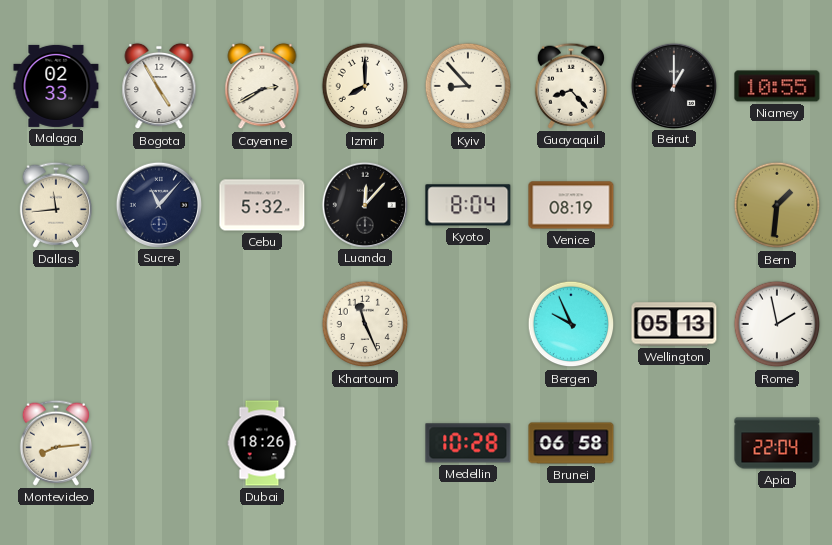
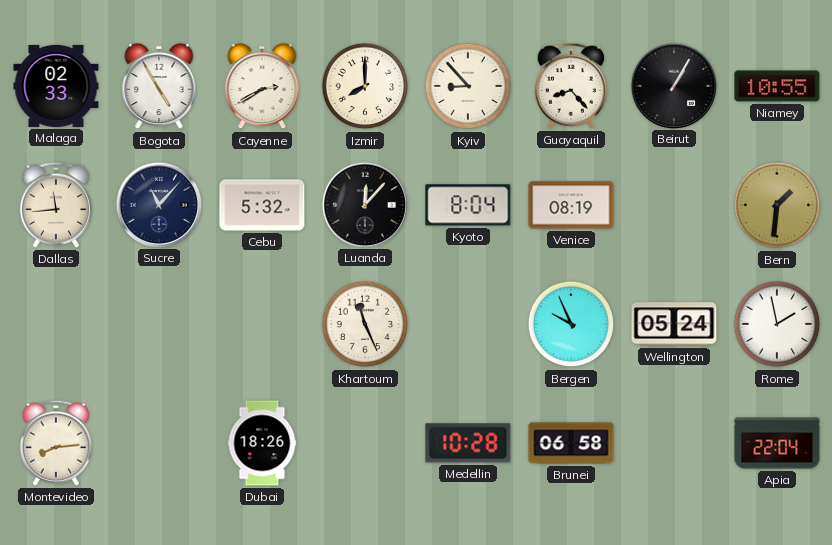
Beirut: 1:00 -> 1:05 (673, 85)
Wellington: 05:13 -> 05:24 (674, 324)
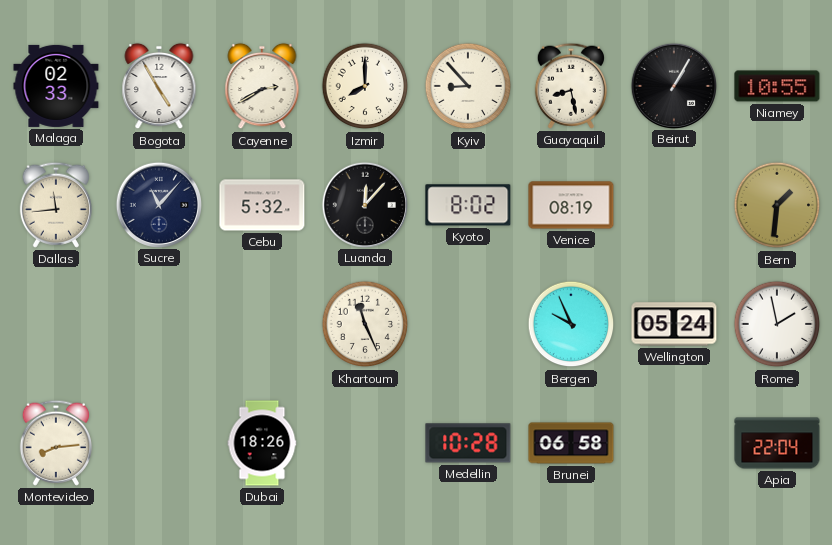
Guayaquil: 8:23 -> 8:28 (571, 86)
Kyoto: 8:04 -> 8:02 (468, 205)
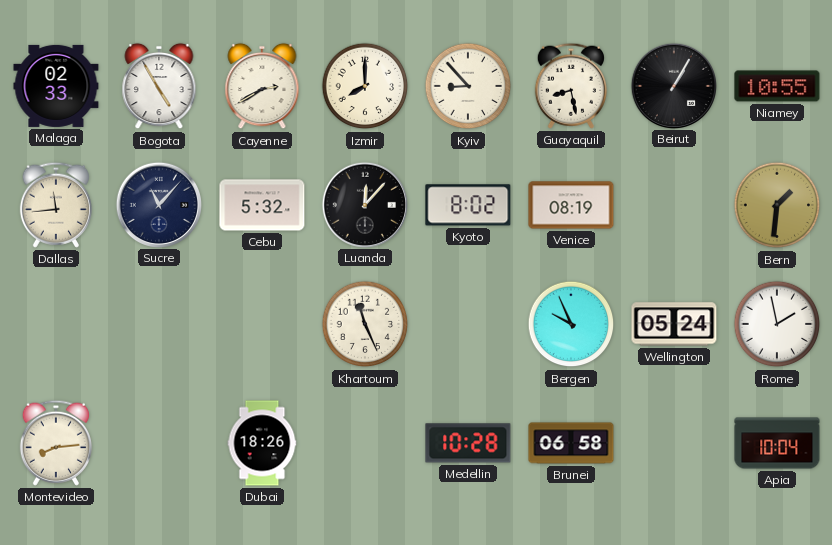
Apia: 22:04 -> 10:04 (777, 443)
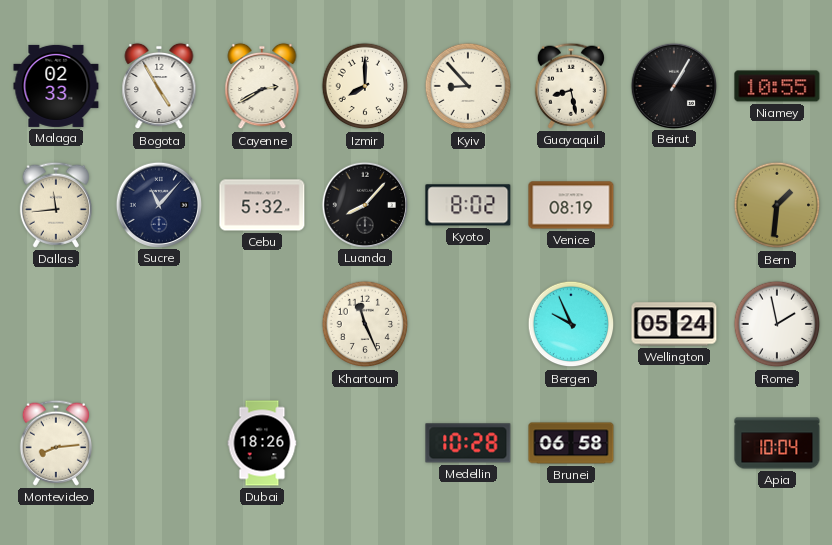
Luanda: 12:07 -> 8:07 (364, 204)
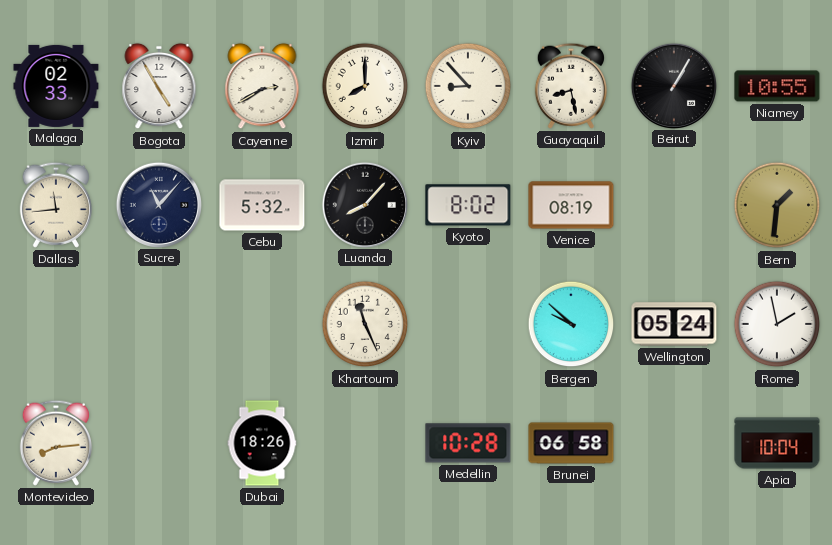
Bergen: 9:56 -> 9:52 (571, 324)
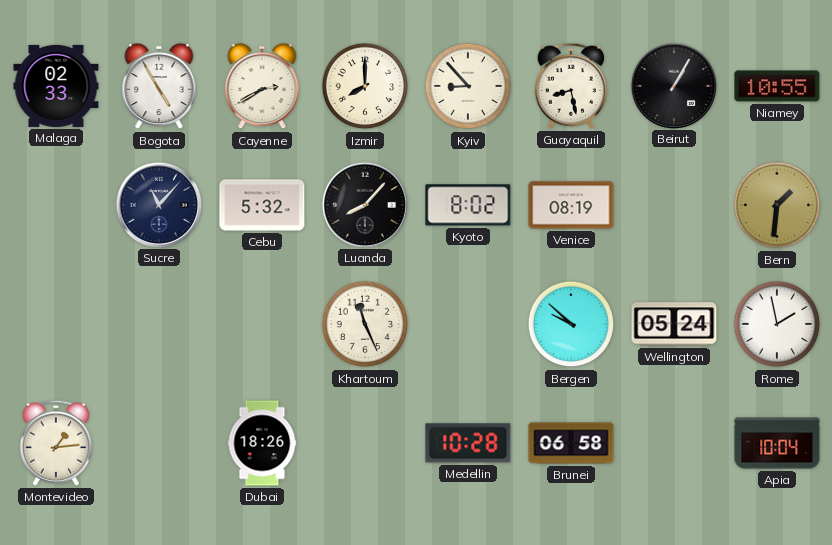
Dallas: 11:44 -> none (56, 205)
Montevideo: 8:14 -> 1:14 (56, 443)
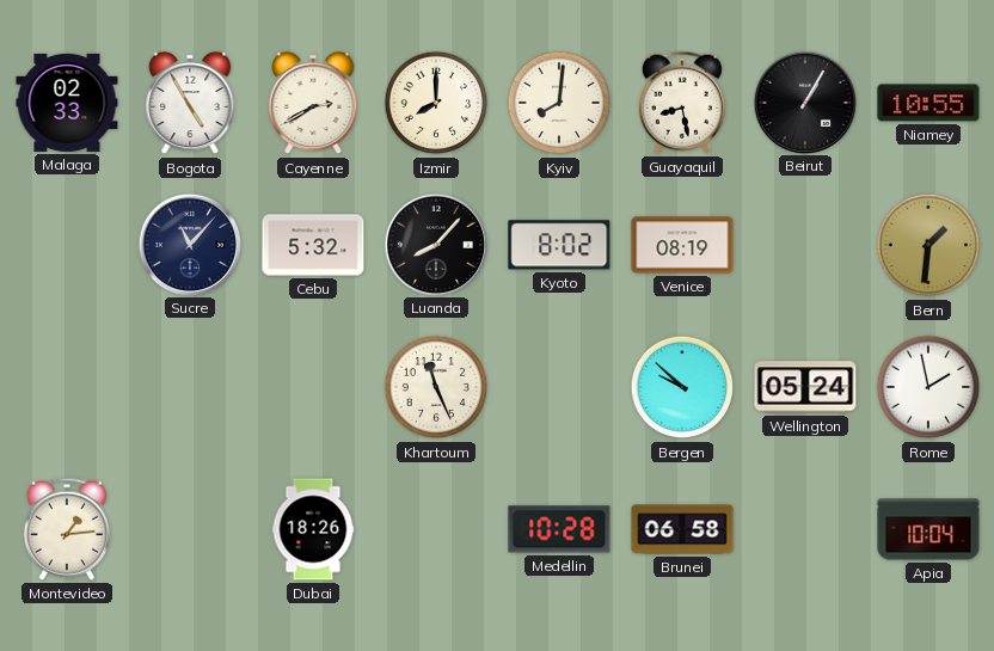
Kyiv: 8:53 -> 8:01 (559, 103)
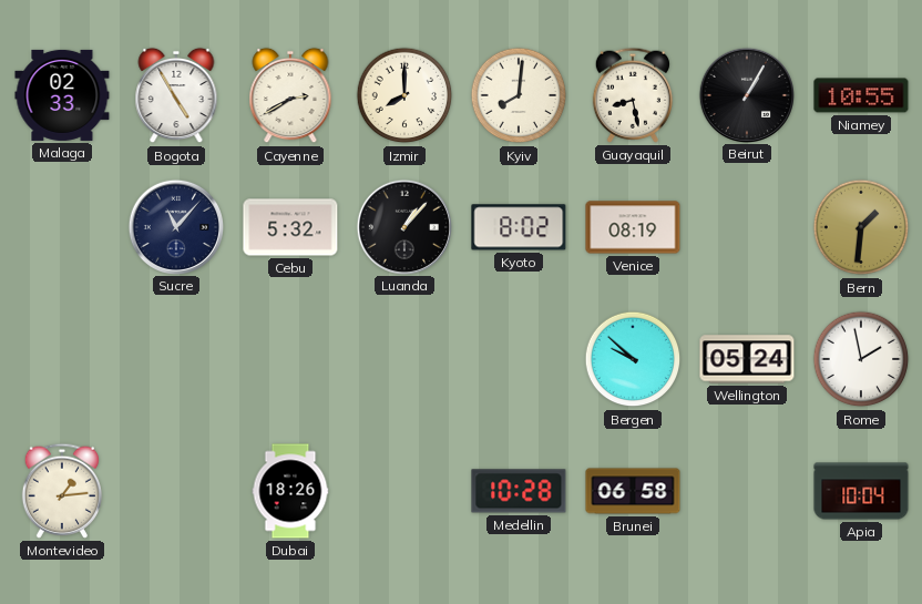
Luanda: 8:07 -> 1:07 (403, 226)
Khartoum: 11:26 -> none (436, 387)
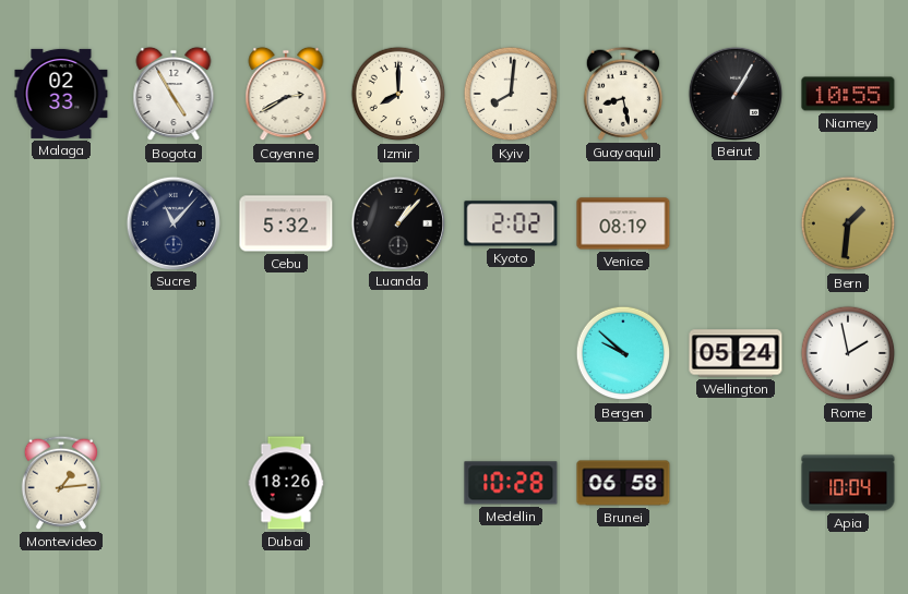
Kyoto: 8:02 -> 2:02 (511, 223)
